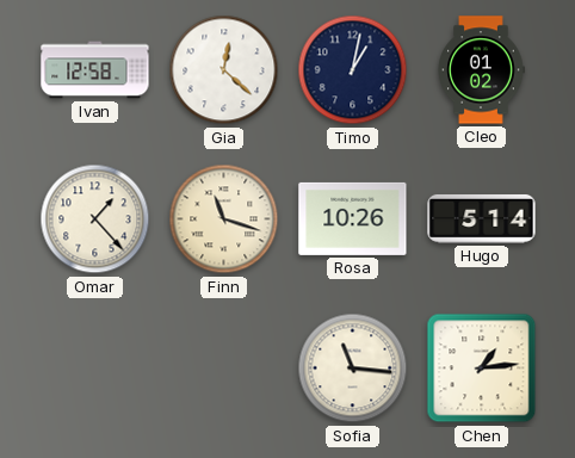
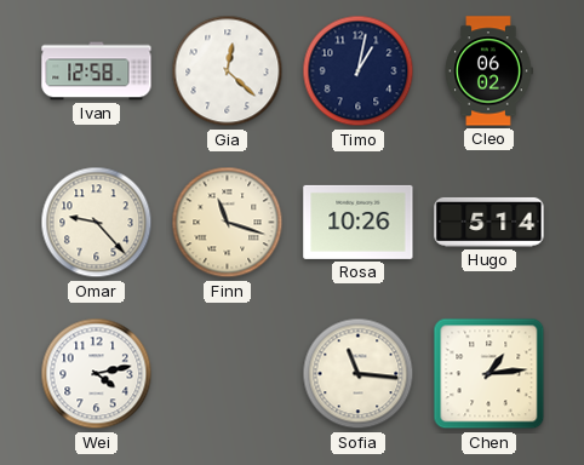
Cleo: 01:02 -> 06:02 (488, 71)
Omar: 1:23 -> 9:23 (97, 223)
Wei: none -> 4:13 (97, 374)
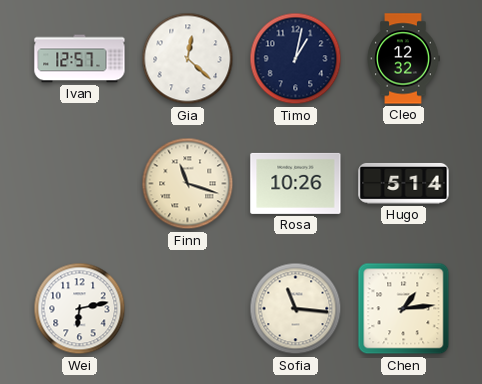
Ivan: 12:58 -> 12:57 (80, 59)
Cleo: 06:02 -> 12:32 (403, 59)
Omar: 9:23 -> none (97, 223)
Wei: 4:13 -> 6:13 (80, 309)
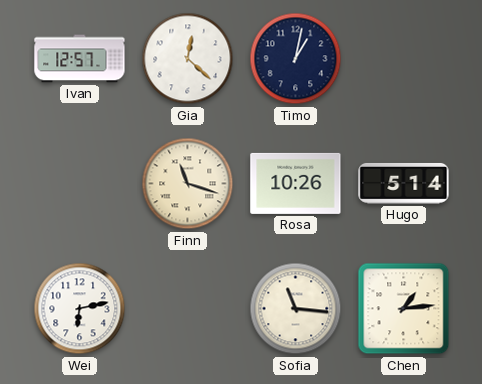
Cleo: 12:32 -> none (403, 59)
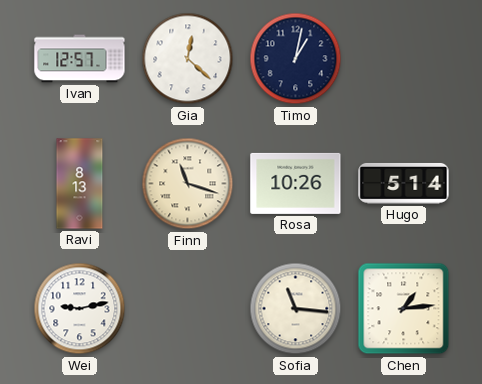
Ravi: none -> 8:13 (80, 184)
Wei: 6:13 -> 9:13 (80, 309)
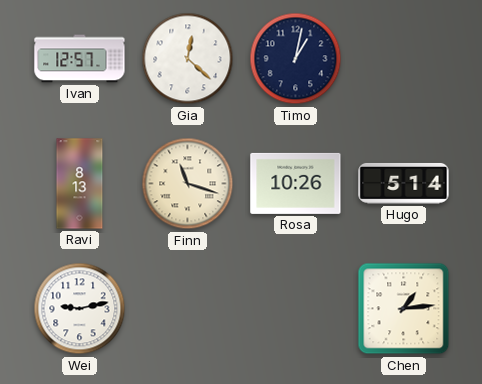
Sofia: 11:16 -> none (296, 309)
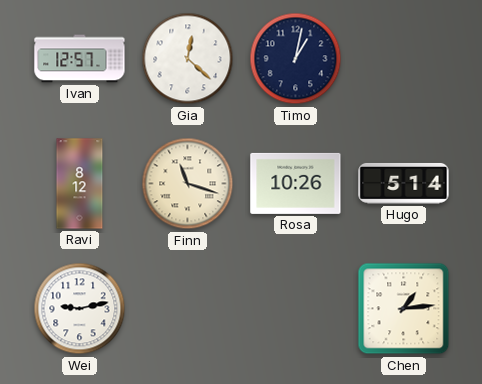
Ravi: 8:13 -> 8:12 (80, 184)
